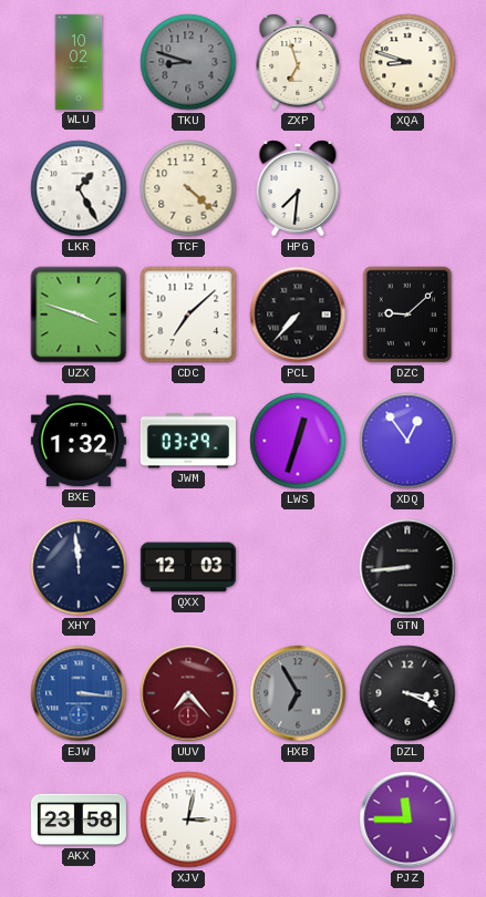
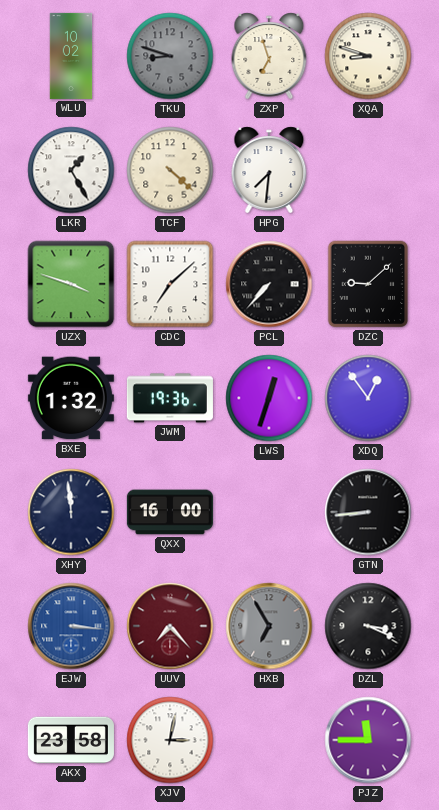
JWM: 03:29 -> 19:36 (170, 398)
QXX: 12:03 -> 16:00 (170, 512)
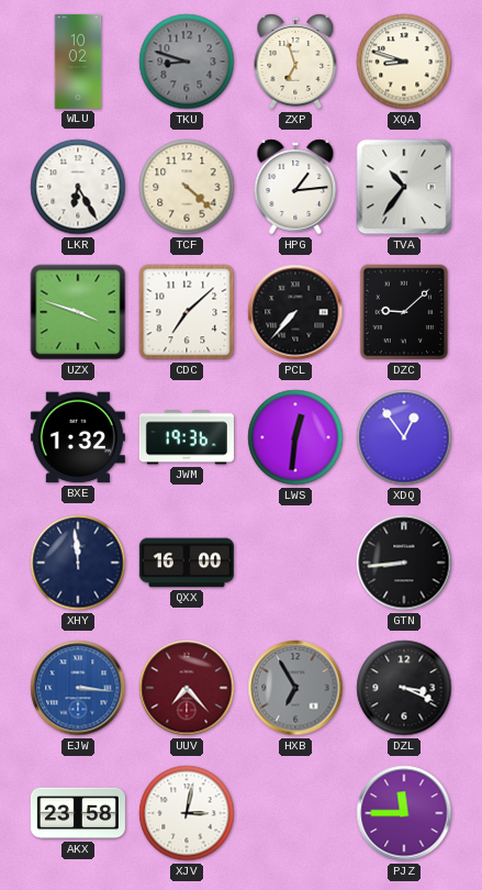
LKR: 1:25 -> 6:25 (78, 187)
HPG: 7:31 -> 1:14 (295, 187)
TVA: none -> 10:36 (404, 187)
LWS: 12:33 -> 12:31 (295, 437)
